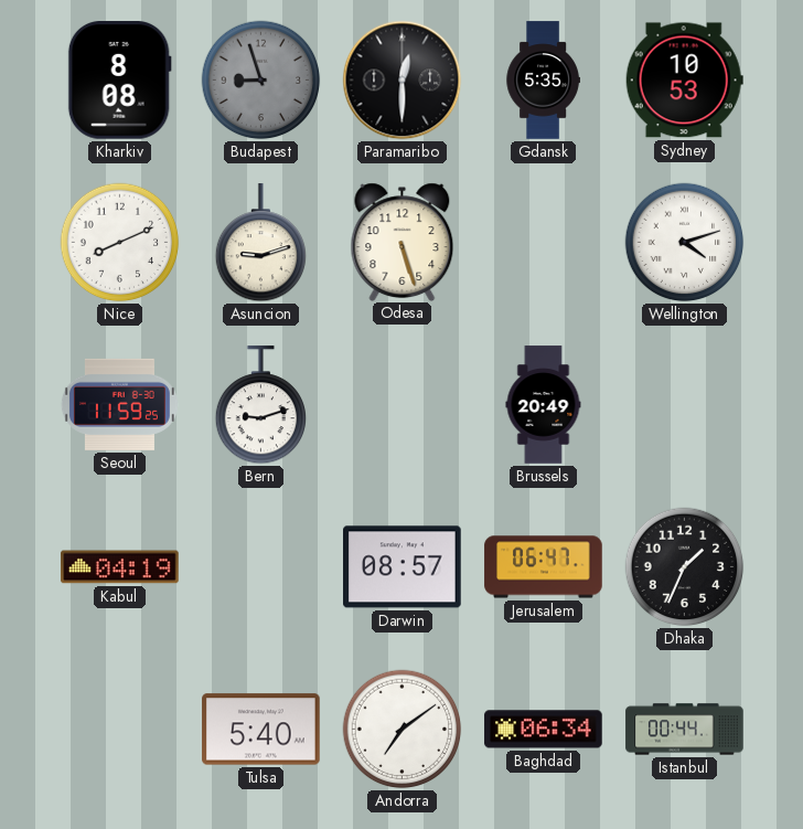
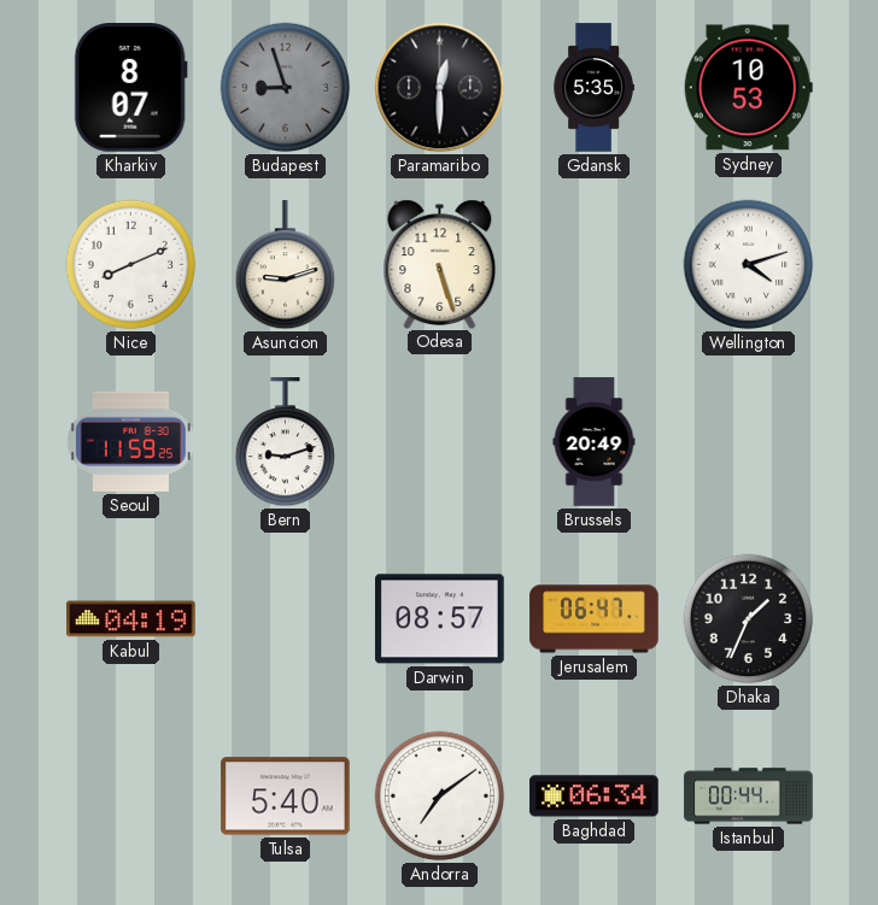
Kharkiv: 8:08 -> 8:07 (130, 88)
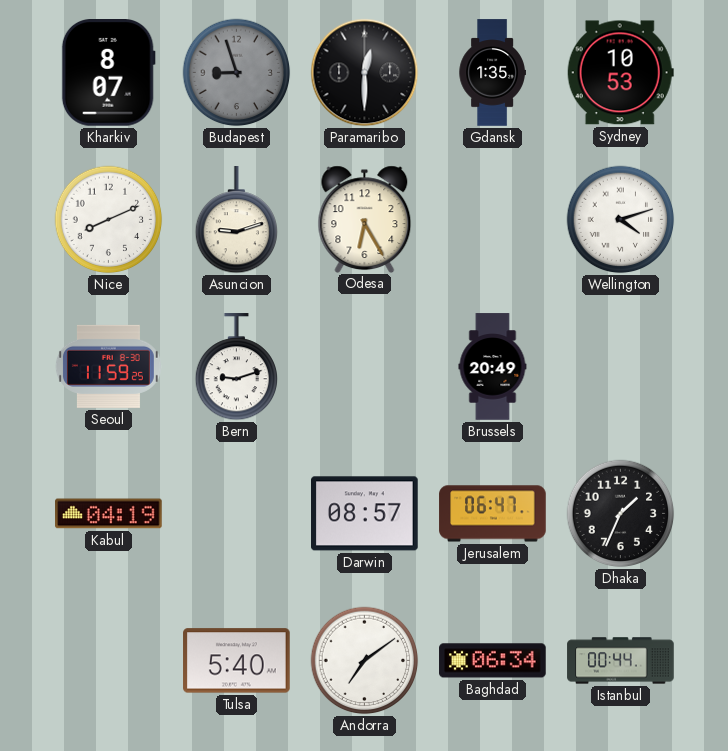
Gdansk: 5:35 -> 1:35 (492, 73)
Odesa: 5:27 -> 6:25 (365, 219)
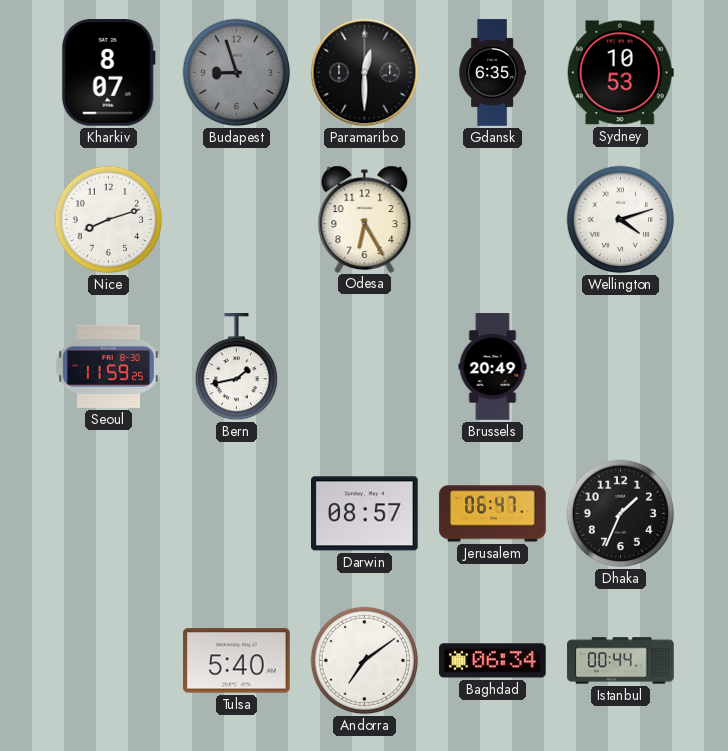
Gdansk: 1:35 -> 6:35 (492, 73)
Nice: 8:11 -> 8:12 (109, 220)
Asuncion: 9:12 -> none (237, 220)
Bern: 9:12 -> 1:43 (237, 367)
Kabul: 04:19 -> none (109, 514)
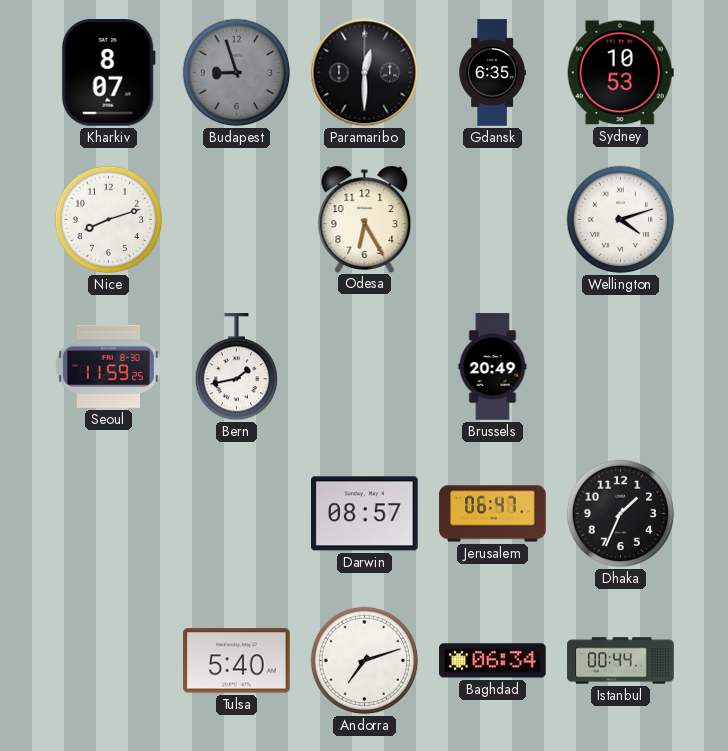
Andorra: 7:09 -> 7:12 (365, 661)
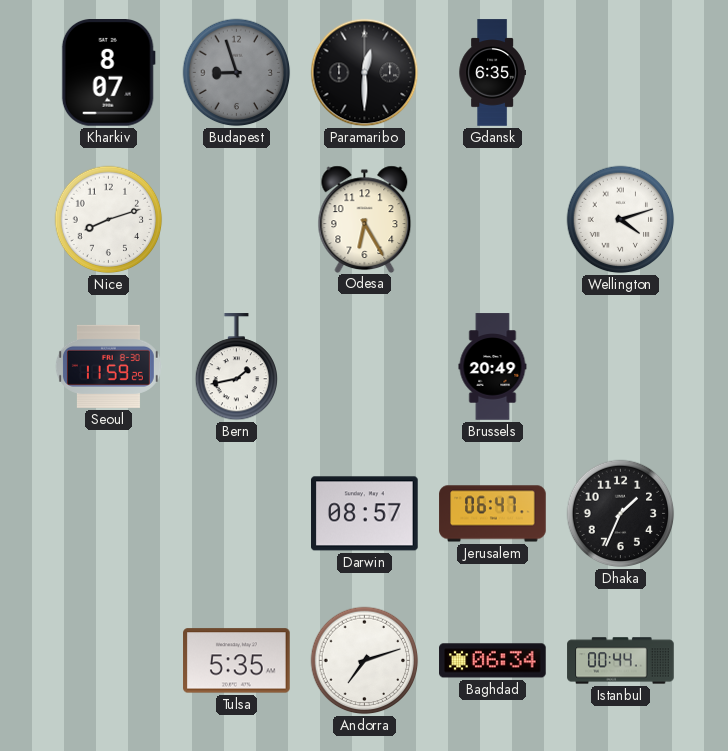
Sydney: 10:53 -> none (620, 73)
Tulsa: 5:40 -> 5:35 (237, 661)
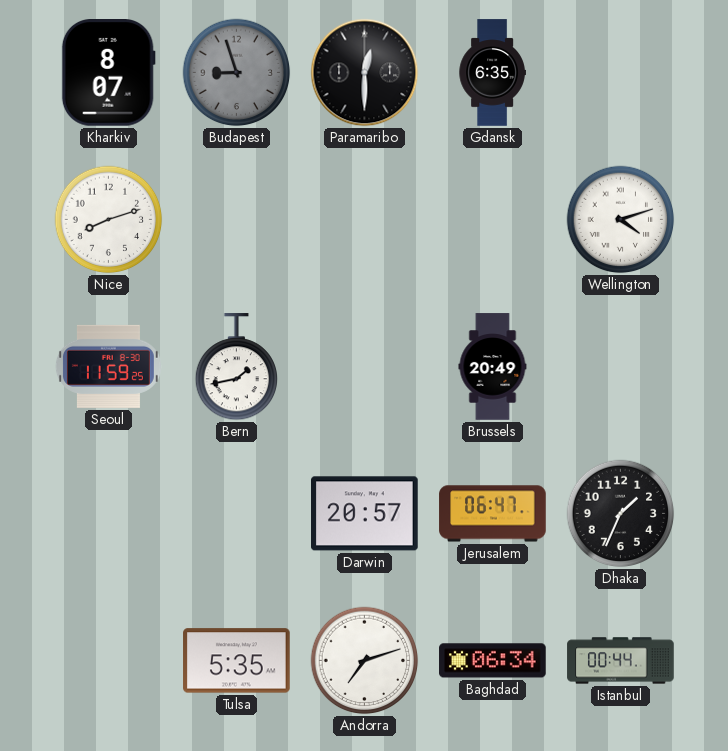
Odesa: 6:25 -> none (365, 219)
Darwin: 08:57 -> 20:57 (365, 514)
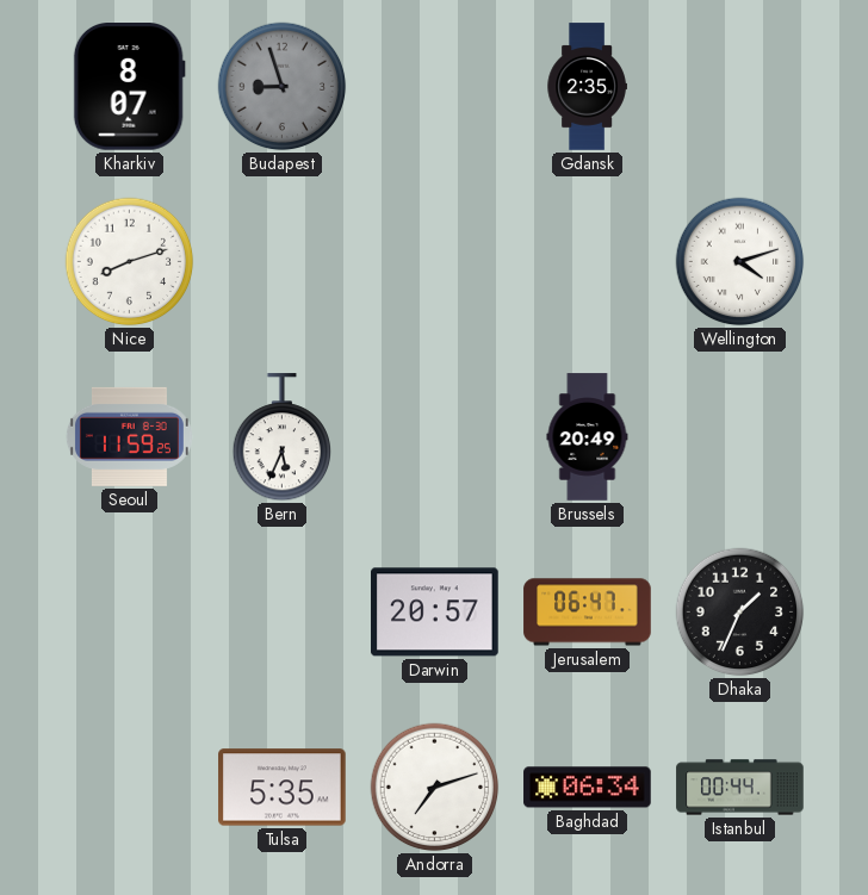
Paramaribo: 12:30 -> none (365, 73)
Gdansk: 6:35 -> 2:35 (587, 87)
Bern: 1:43 -> 5:34 (283, 437)
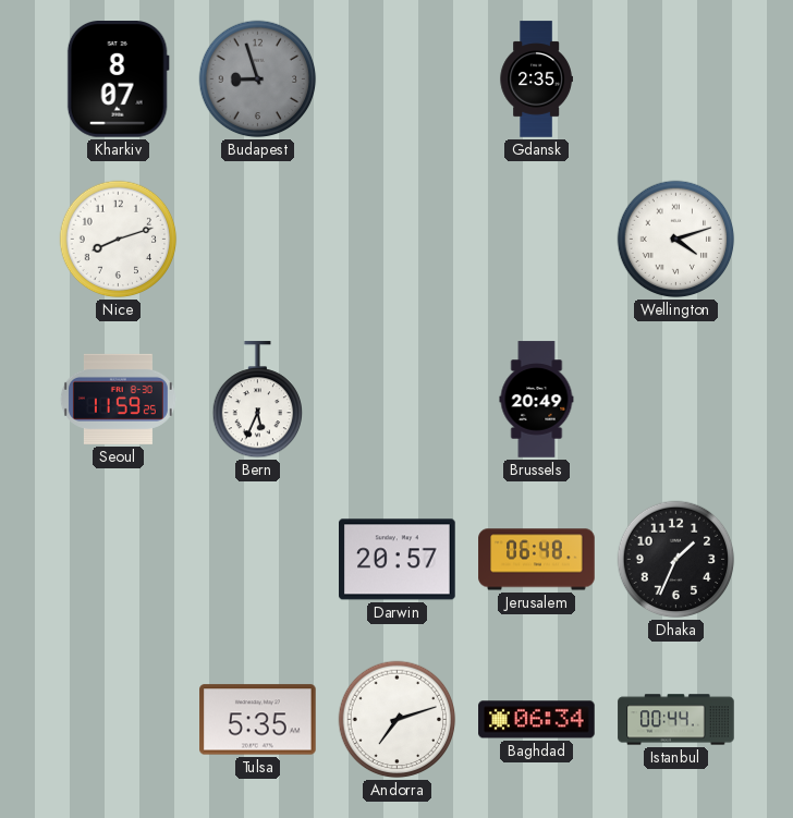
Jerusalem: 06:47 -> 06:48 (537, 560)
